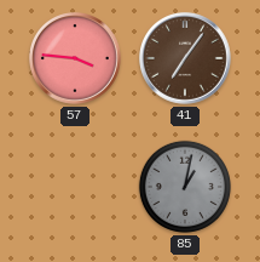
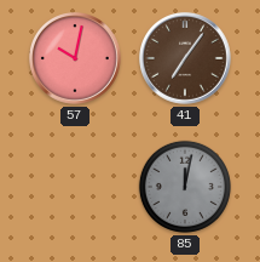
57: 3:46 -> 10:02 (76, 59)
85: 1:02 -> 12:02 (184, 187)
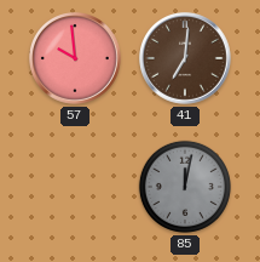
57: 10:02 -> 9:59 (76, 59)
41: 7:06 -> 7:01 (186, 59)
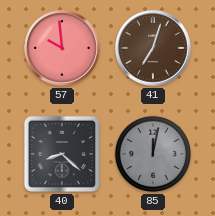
41: 7:01 -> 7:03 (154, 49)
40: none -> 8:22 (62, 154)
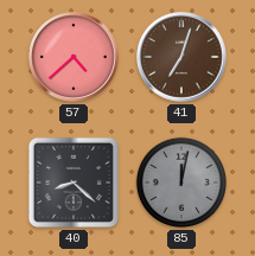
57: 9:59 -> 4:38 (75, 58)
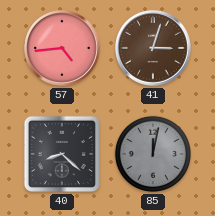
57: 4:38 -> 4:44 (63, 49)
41: 7:03 -> 3:03 (154, 49)
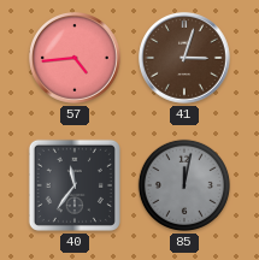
40: 8:22 -> 11:36 (75, 185)
